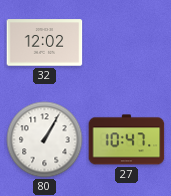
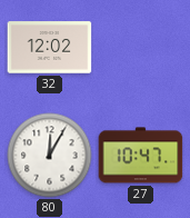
80: 1:05 -> 12:05 (50, 156)
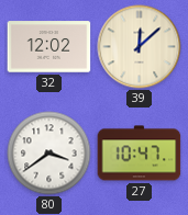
39: none -> 12:08 (140, 47)
80: 12:05 -> 3:39 (49, 154)
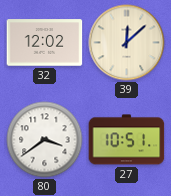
27: 10:47 -> 10:51 (127, 140)
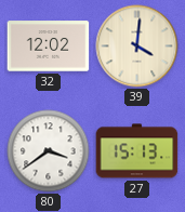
39: 12:08 -> 4:01 (137, 47)
27: 10:51 -> 15:13 (137, 151)
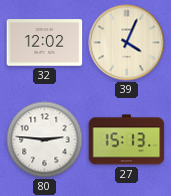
39: 4:01 -> 4:04 (127, 43)
80: 3:39 -> 2:46 (45, 140)
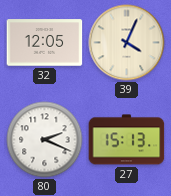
32: 12:02 -> 12:05 (45, 43)
80: 2:46 -> 2:19 (45, 140)
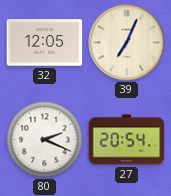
39: 4:04 -> 7:04 (127, 43)
27: 15:13 -> 20:54 (127, 140)
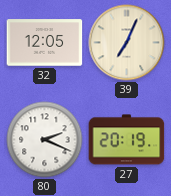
27: 20:54 -> 20:19 (127, 140)
